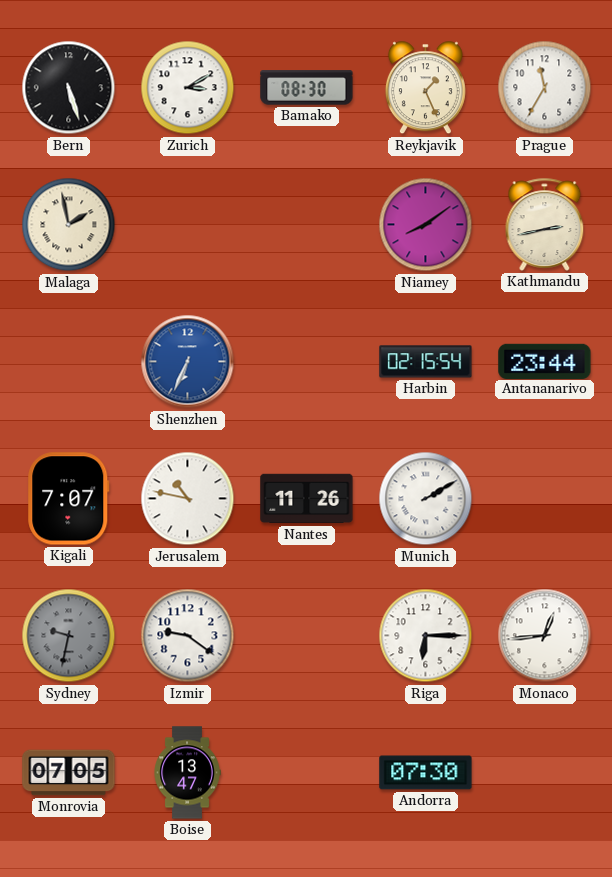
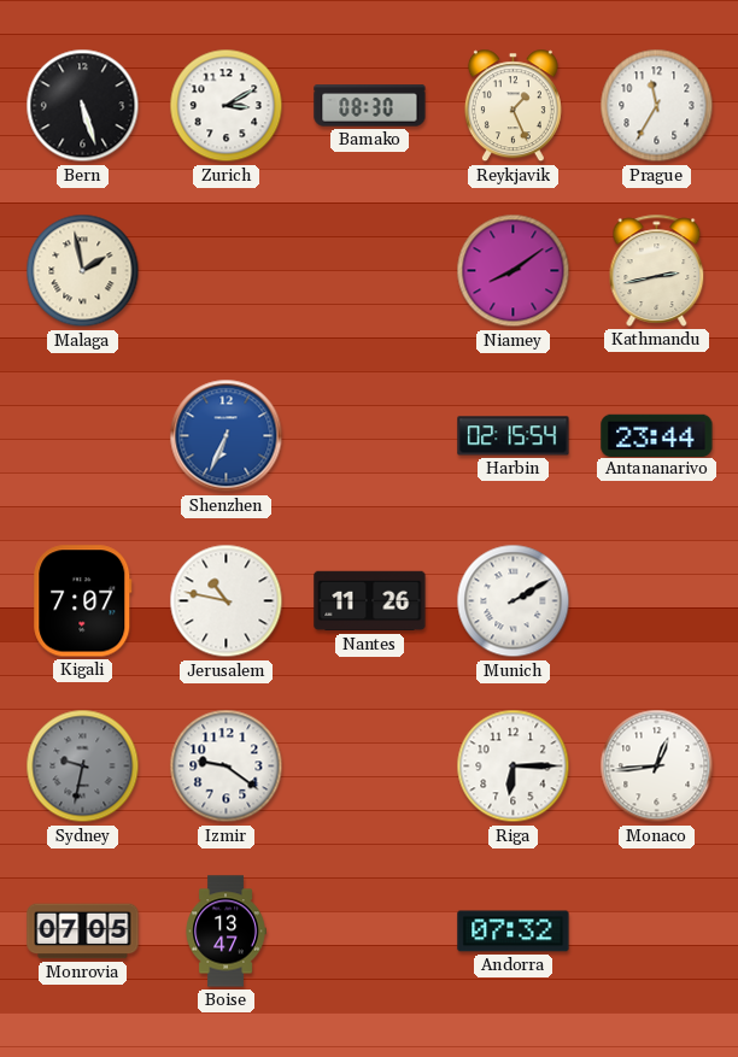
Andorra: 07:30 -> 07:32 (514, 932)
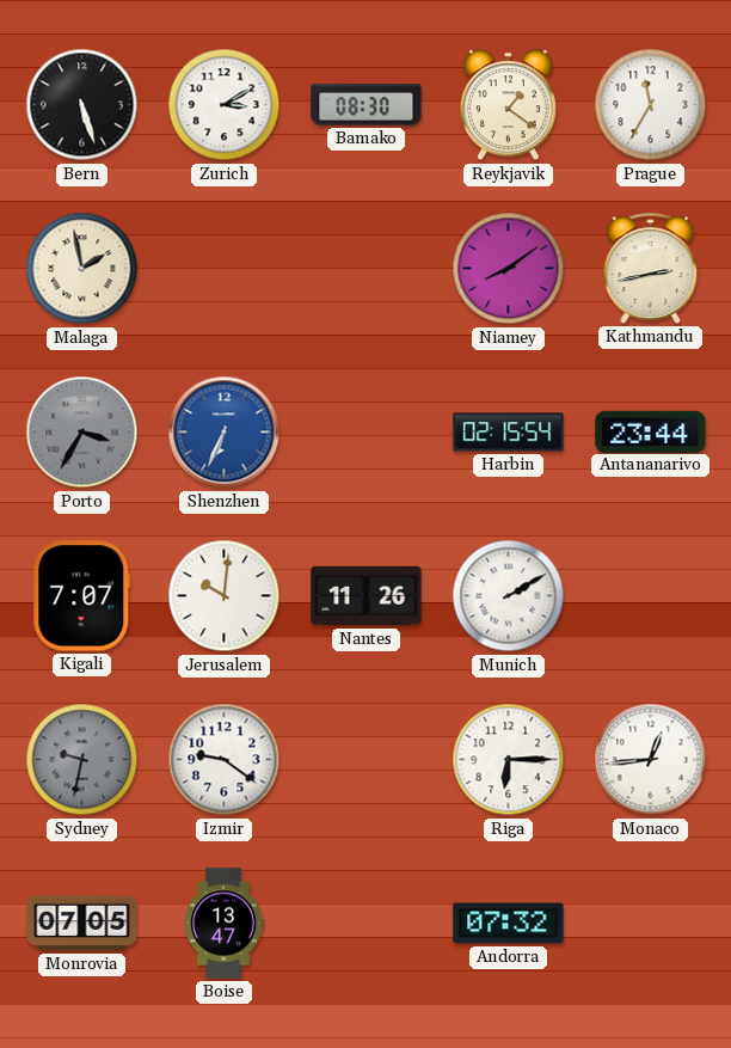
Reykjavik: 1:26 -> 1:21 (508, 105)
Porto: none -> 3:35 (82, 433)
Jerusalem: 10:47 -> 10:01 (225, 596)
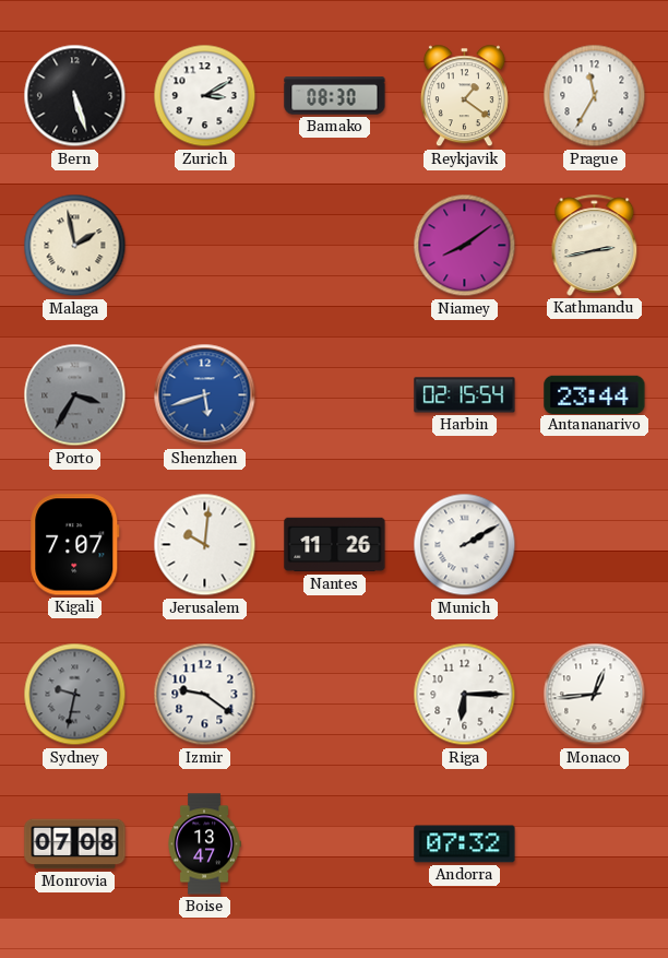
Shenzhen: 6:34 -> 5:42 (205, 395)
Monrovia: 07:05 -> 07:08 (75, 844)
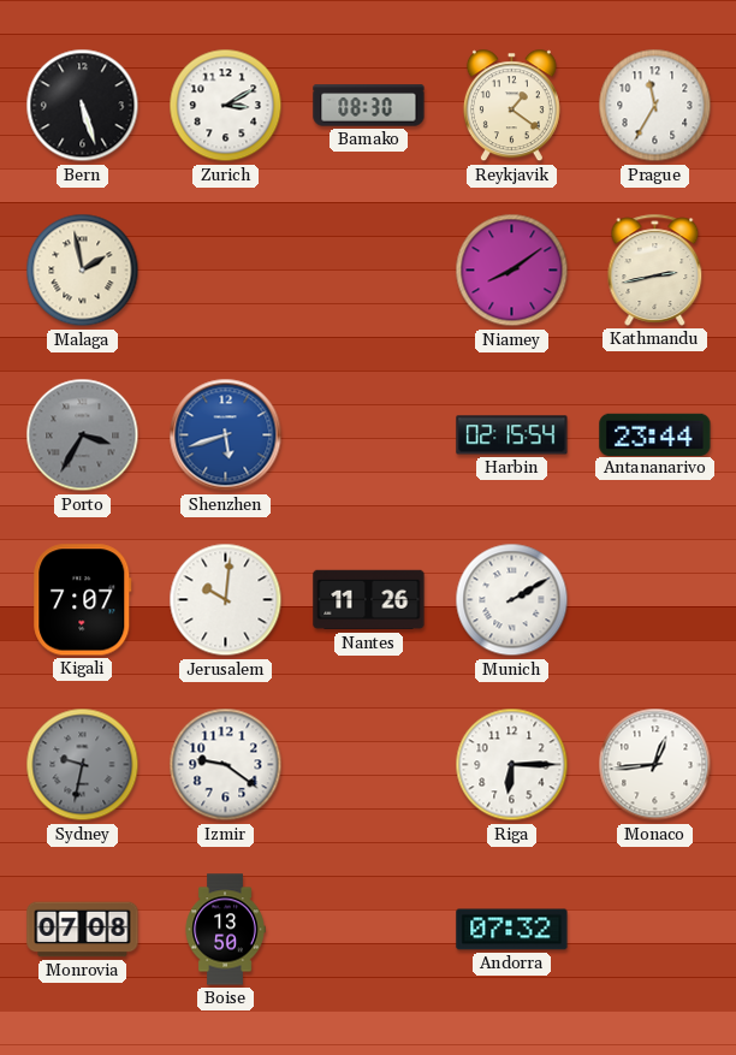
Boise: 13:47 -> 13:50 (225, 930)
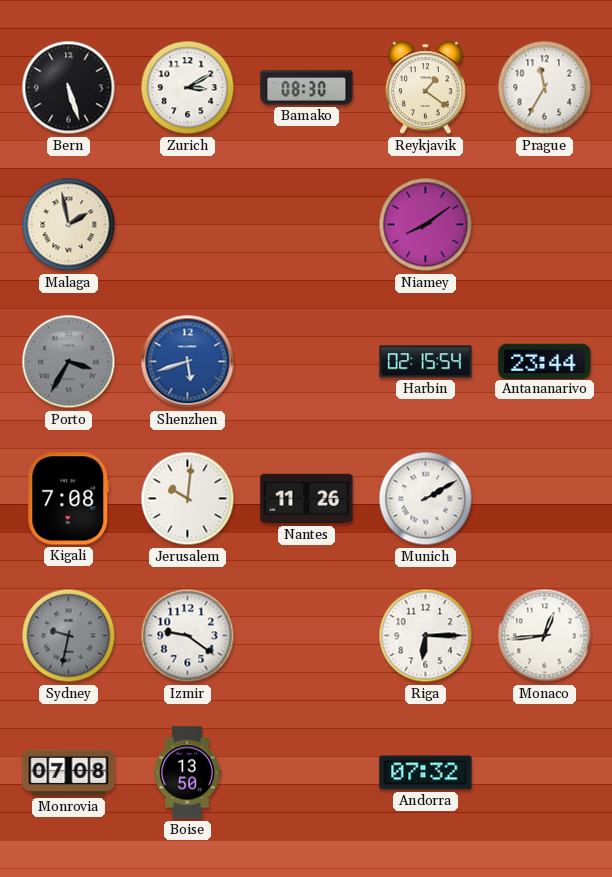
Kathmandu: 2:43 -> none (655, 269)
Kigali: 7:07 -> 7:08 (69, 499)
